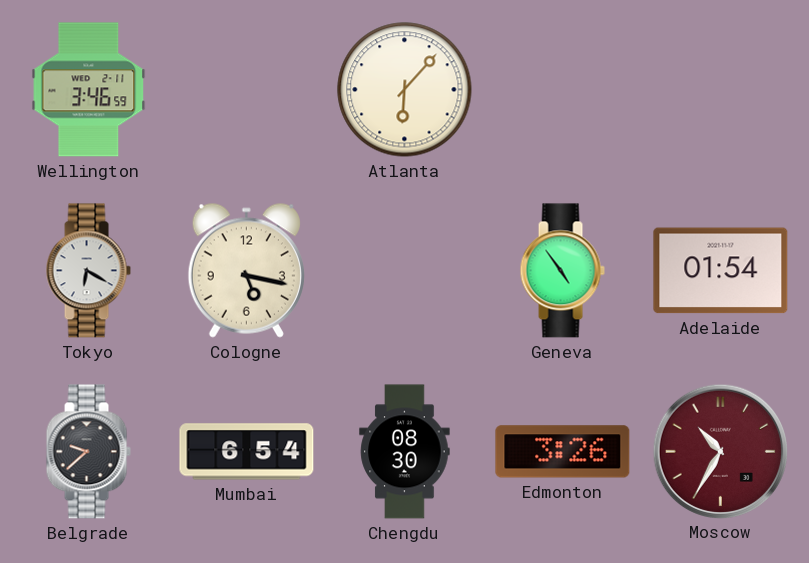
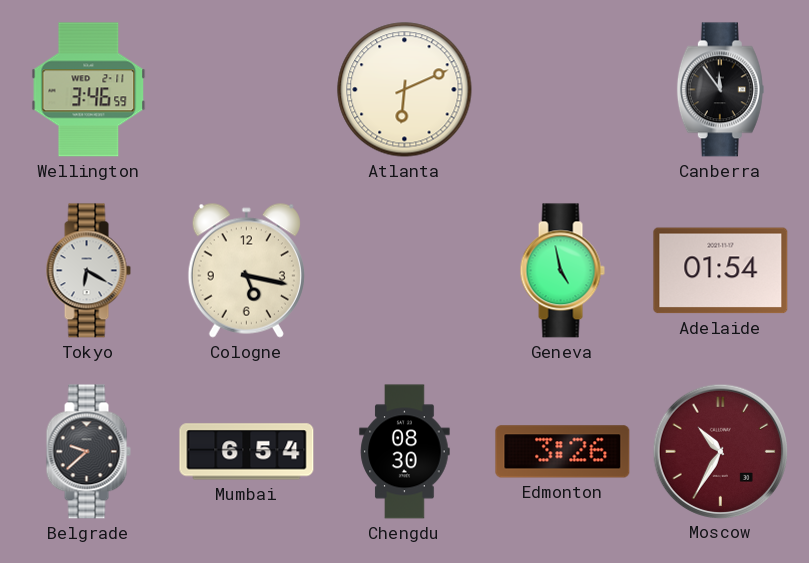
Atlanta: 6:07 -> 6:11 (405, 90)
Canberra: none -> 11:54 (720, 90)
Geneva: 4:54 -> 4:58 (562, 271)
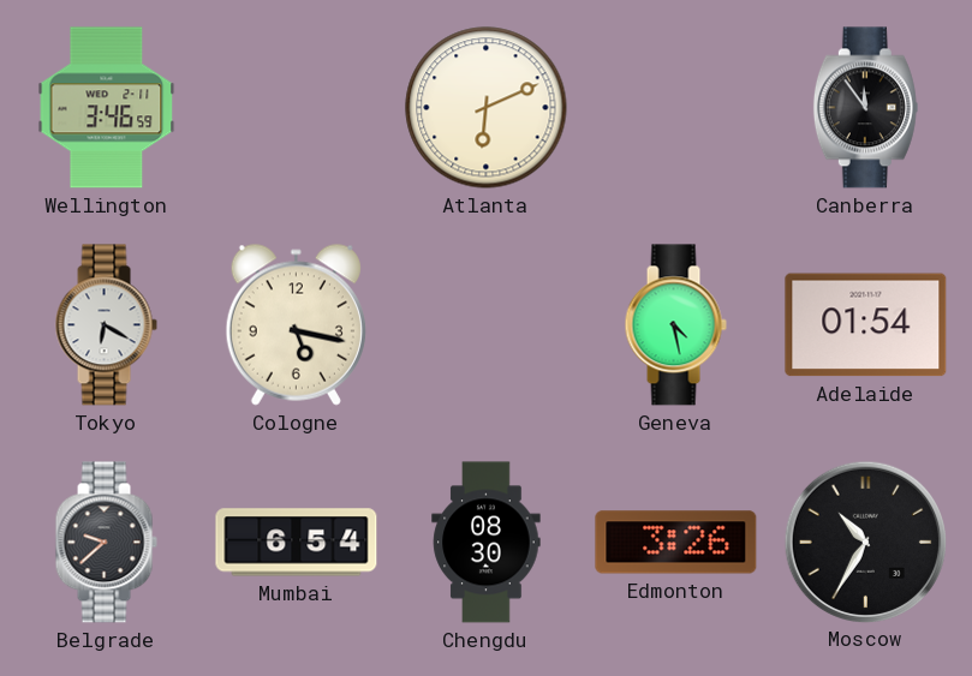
Geneva: 4:58 -> 4:28 (675, 325)
Moscow dial: burgundy -> black (865, 542)
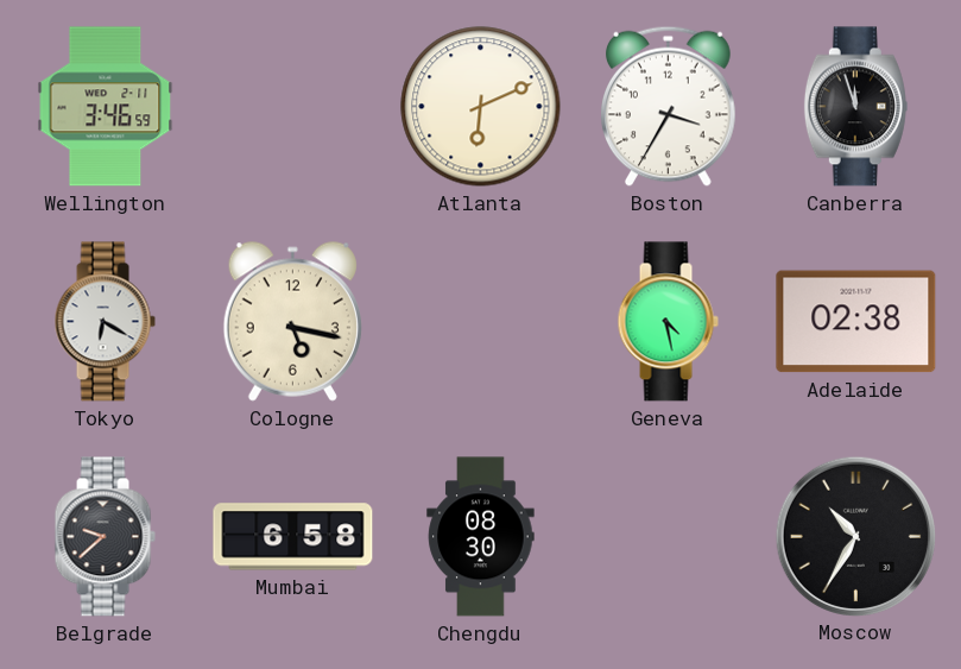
Boston: none -> 3:35 (668, 106)
Canberra: 11:54 -> 11:57 (855, 107)
Adelaide: 01:54 -> 02:38 (856, 322)
Mumbai: 6:54 -> 6:58 (293, 537)
Edmonton: 3:26 -> none (676, 543)
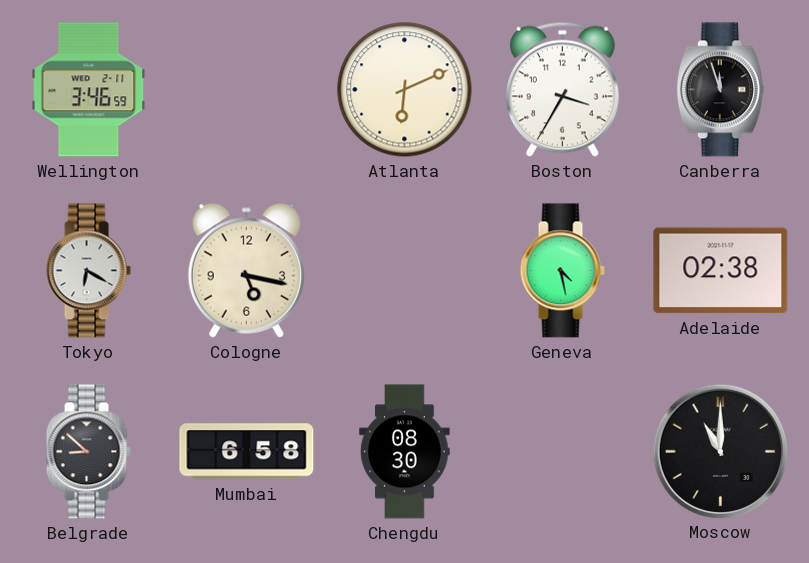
Belgrade: 9:38 -> 8:52 (88, 452)
Moscow: 10:35 -> 11:00 (720, 451)
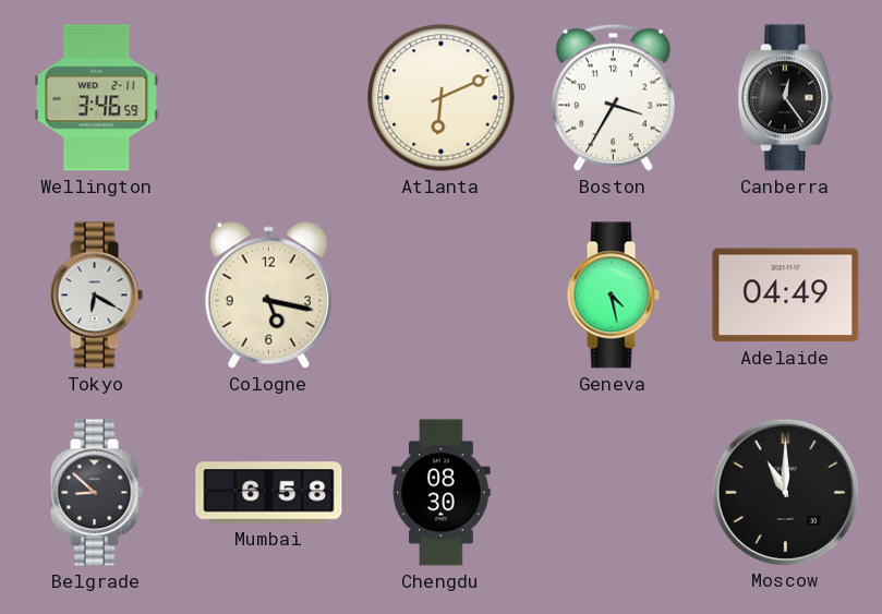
Canberra: 11:57 -> 12:24 (785, 98)
Adelaide: 02:38 -> 04:49 (786, 296)
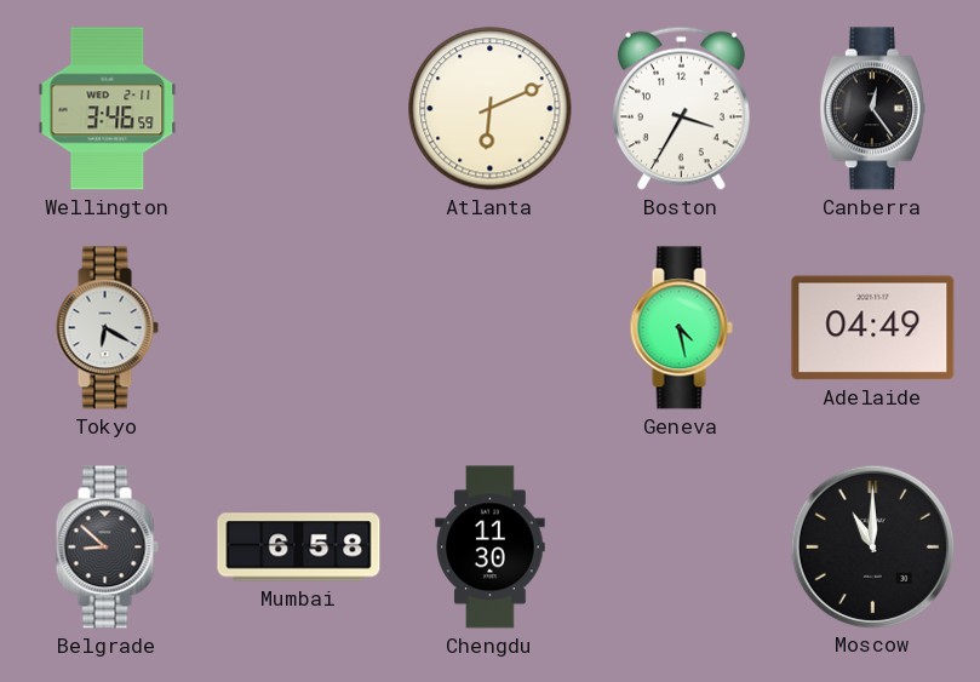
Cologne: 5:17 -> none (268, 294)
Chengdu: 08:30 -> 11:30 (491, 548)
